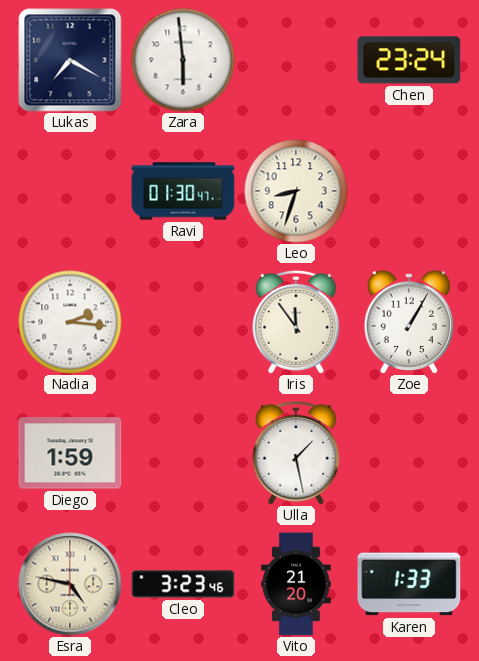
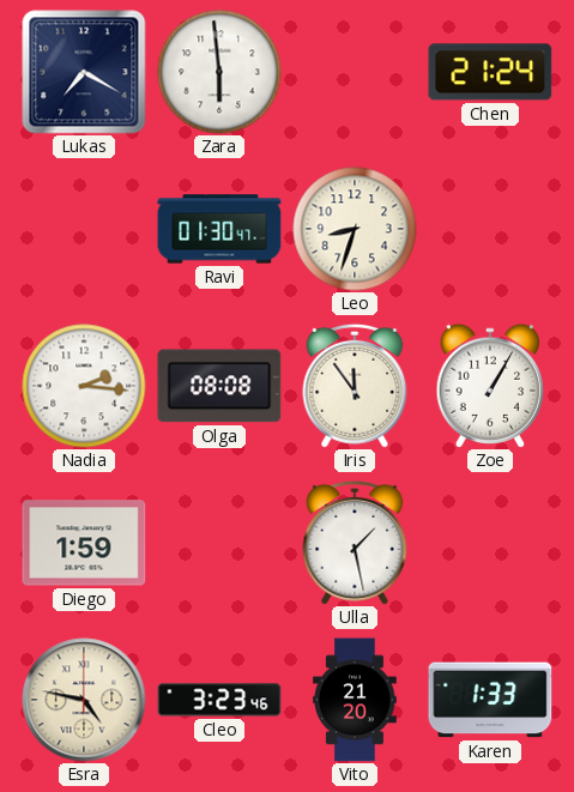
Chen: 23:24 -> 21:24 (490, 72)
Olga: none -> 08:08 (219, 386)
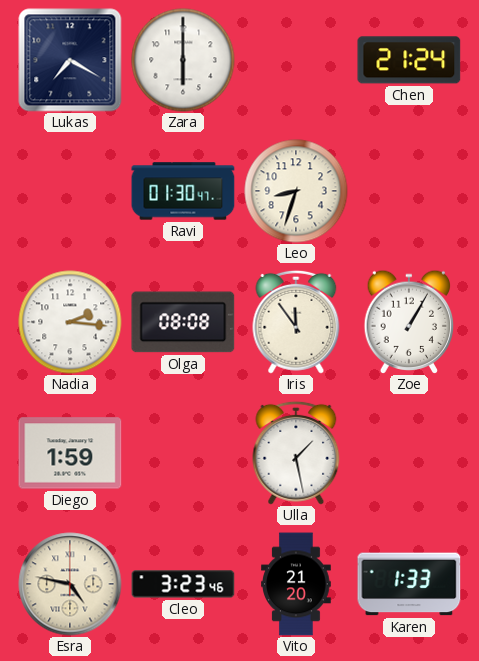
Zara: 5:59 -> 6:00 (183, 60)
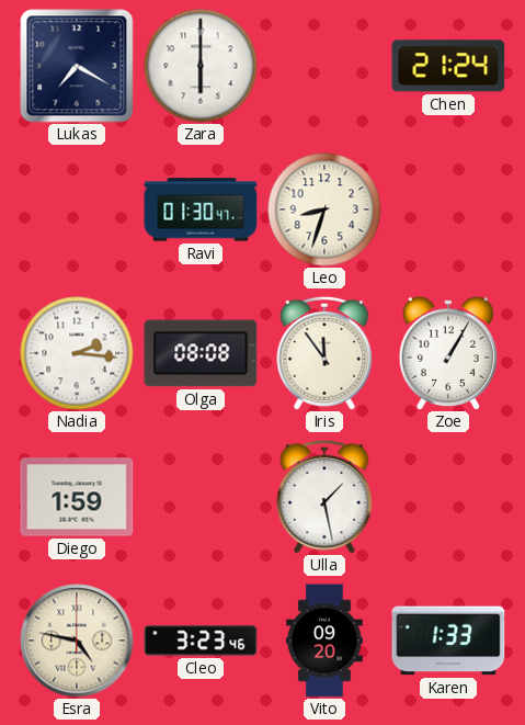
Vito: 21:20 -> 09:20 (326, 641)
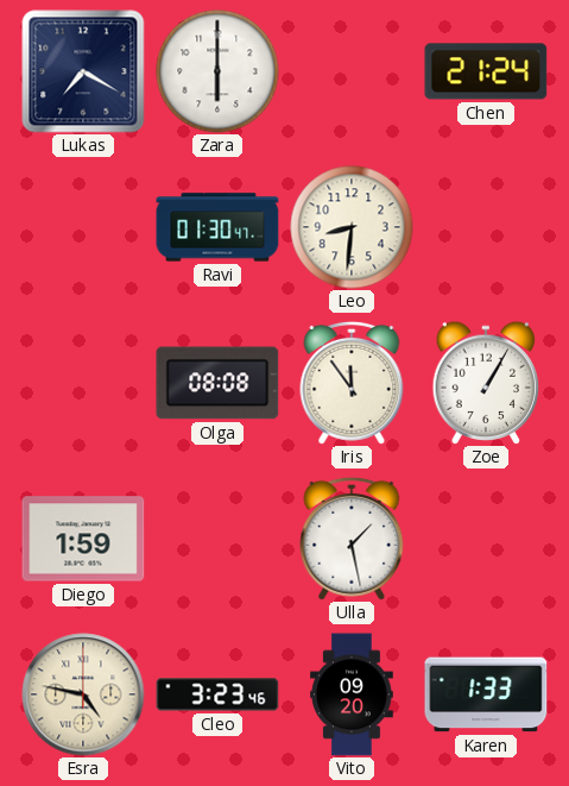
Leo: 8:33 -> 8:31 (352, 227)
Nadia: 2:16 -> none (77, 353)
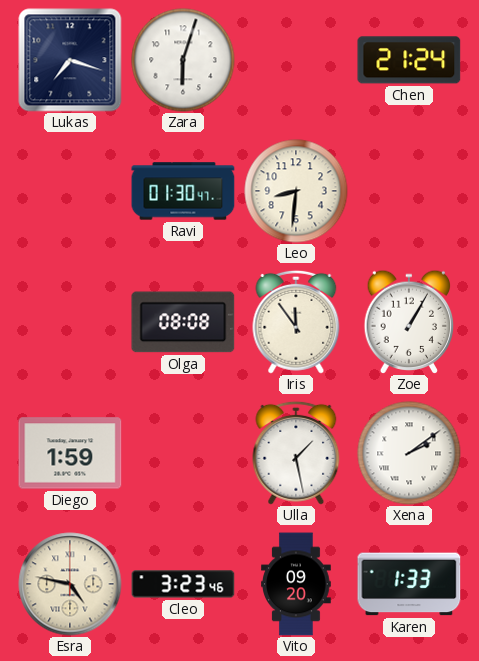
Lukas: 7:20 -> 7:18 (70, 60)
Zara: 6:00 -> 6:03 (183, 60)
Xena: none -> 2:09 (409, 453)
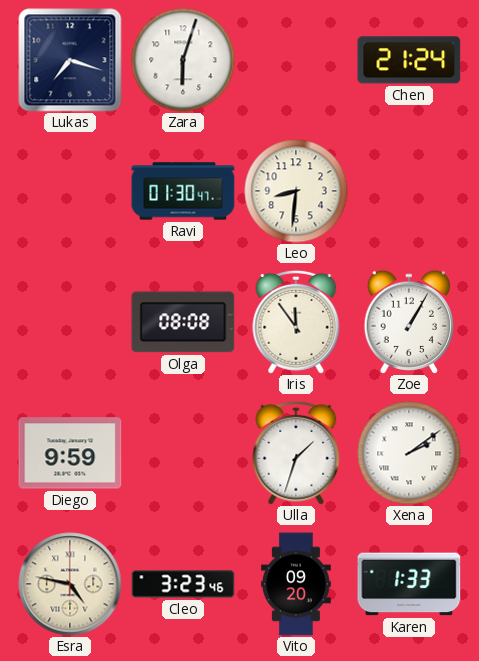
Diego: 1:59 -> 9:59 (70, 453)
Ulla: 1:28 -> 1:33 (296, 453)
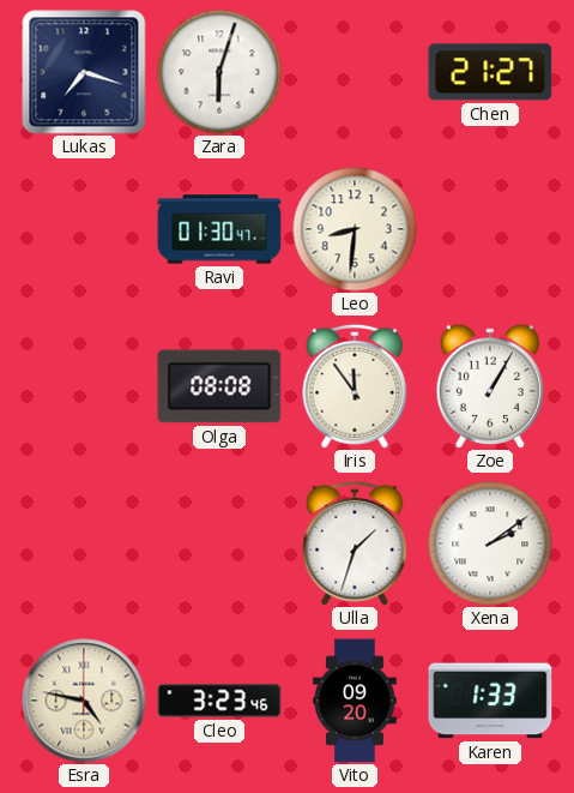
Chen: 21:24 -> 21:27 (490, 72)
Diego: 9:59 -> none (70, 453)
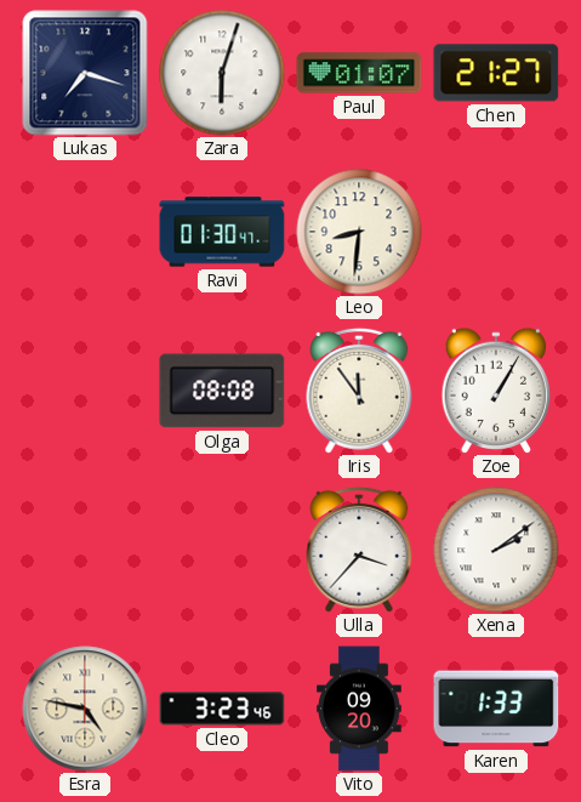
Paul: none -> 01:07 (359, 73)
Ulla: 1:33 -> 3:37 (359, 550)
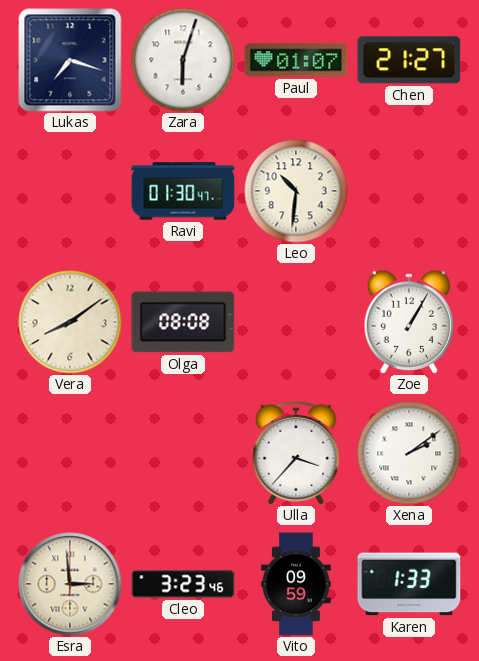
Leo: 8:31 -> 10:31 (296, 191)
Vera: none -> 8:09 (70, 322)
Iris: 11:54 -> none (359, 391)
Esra: 4:47 -> 2:59 (70, 584)
Vito: 09:20 -> 09:59 (297, 584)
